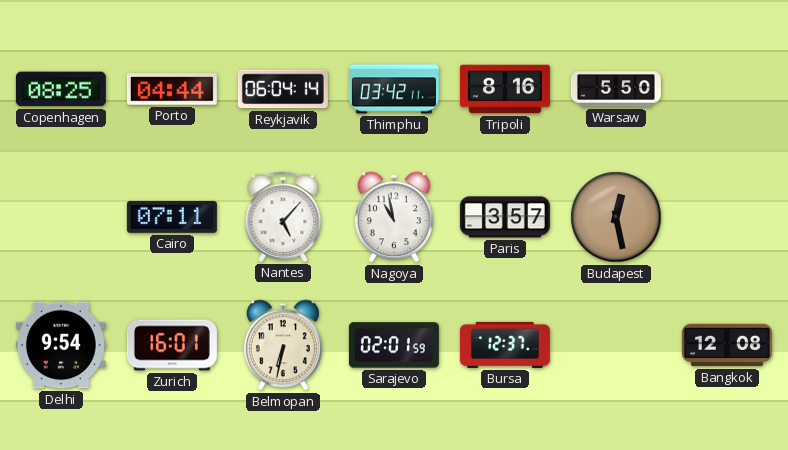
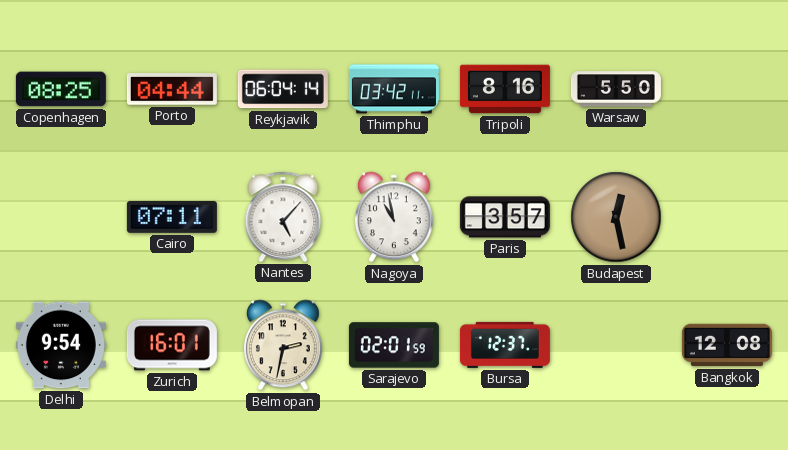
Belmopan: 6:32 -> 2:32 (283, 345)
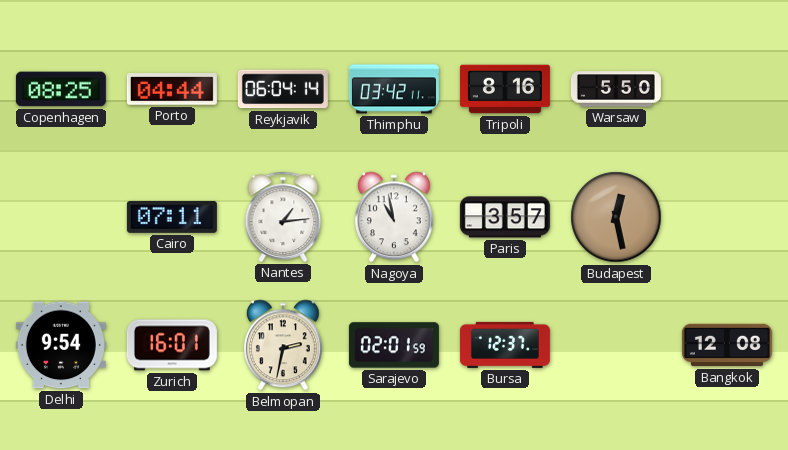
Nantes: 5:07 -> 1:14 (283, 217)
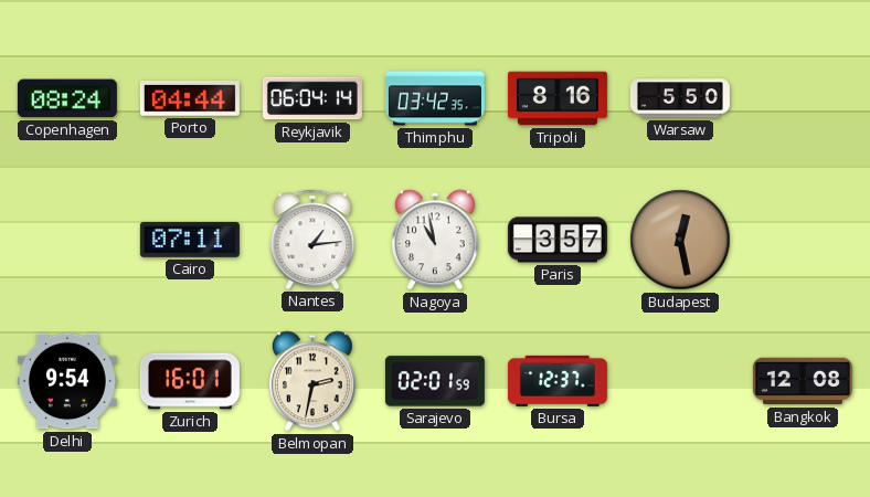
Copenhagen: 08:25 -> 08:24 (67, 98)
Thimphu: 03:42:11 -> 03:42:35 (435, 98)
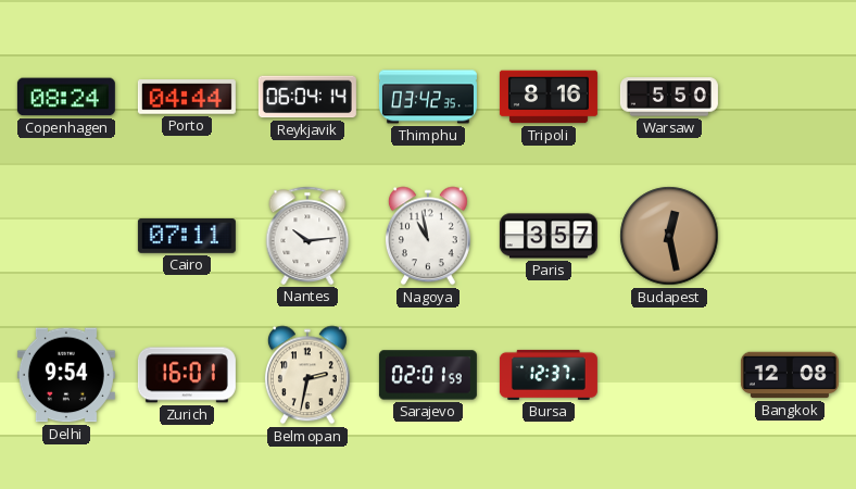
Nantes: 1:14 -> 10:14 (307, 236)
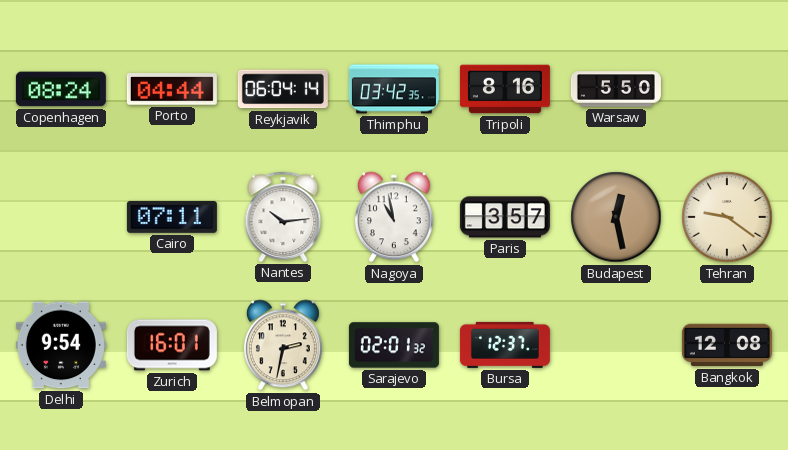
Tehran: none -> 9:21 (727, 217)
Sarajevo: 02:01:59 -> 02:01:32 (394, 345)
